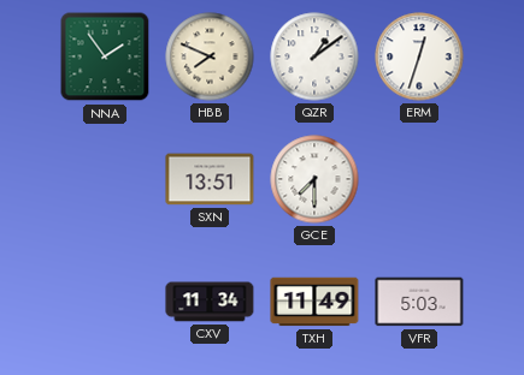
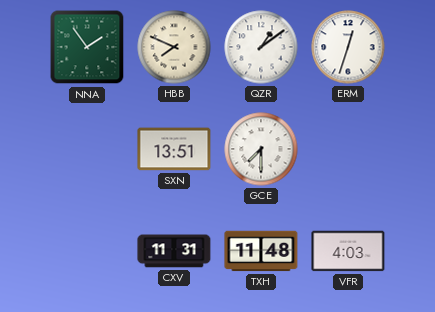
CXV: 11:34 -> 11:31 (174, 251)
TXH: 11:49 -> 11:48 (261, 251)
VFR: 5:03 -> 4:03 (348, 251)
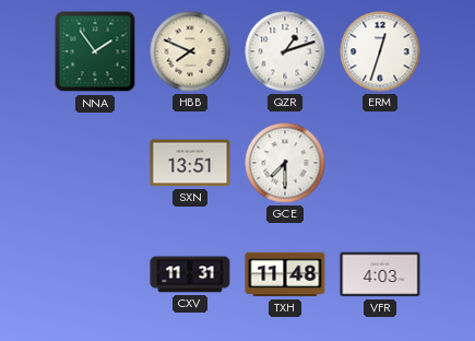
QZR: 1:09 -> 1:12 (285, 51)
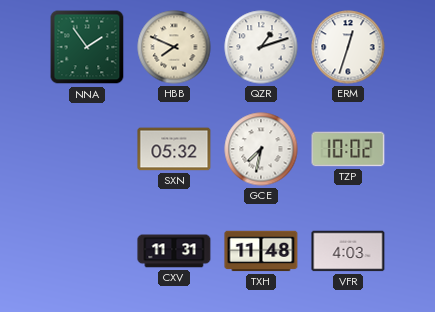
SXN: 13:51 -> 05:32 (174, 149)
GCE: 7:30 -> 7:32 (261, 149)
TZP: none -> 10:02 (348, 149)
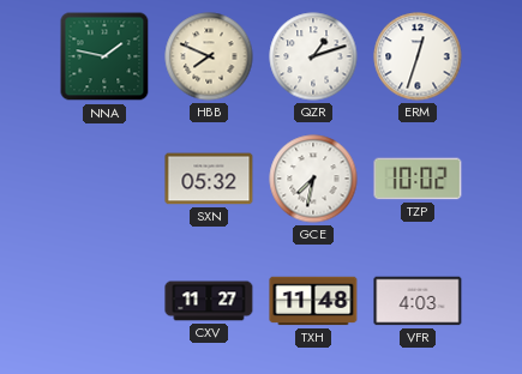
NNA: 1:54 -> 1:47 (104, 56)
CXV: 11:31 -> 11:27 (209, 301)
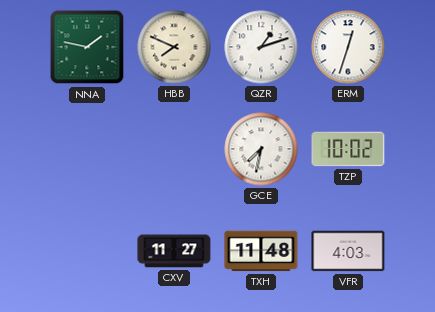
SXN: 05:32 -> none (209, 179)
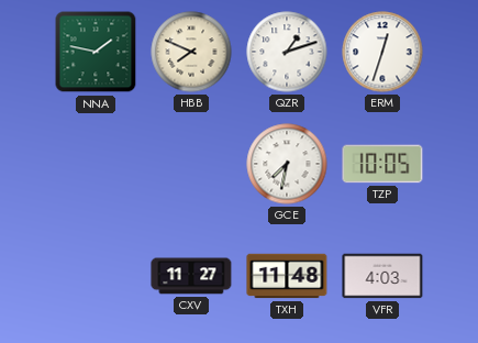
TZP: 10:02 -> 10:05 (382, 164)
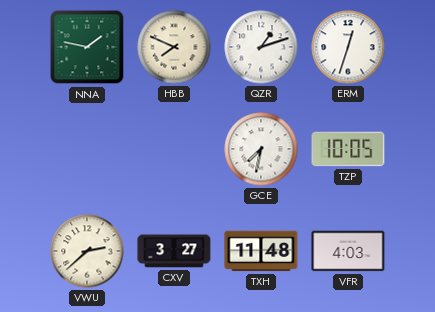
VWU: none -> 2:38 (87, 251)
CXV: 11:27 -> 3:27 (174, 251)
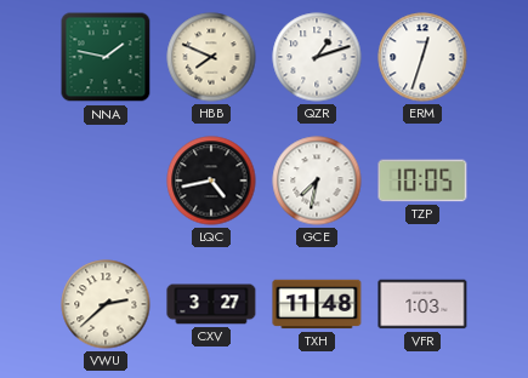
LQC: none -> 4:43 (211, 181)
VFR: 4:03 -> 1:03 (422, 304)
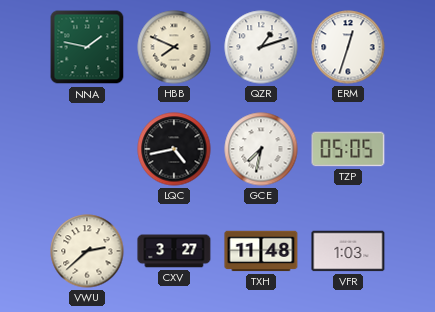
TZP: 10:05 -> 05:05 (348, 149)
